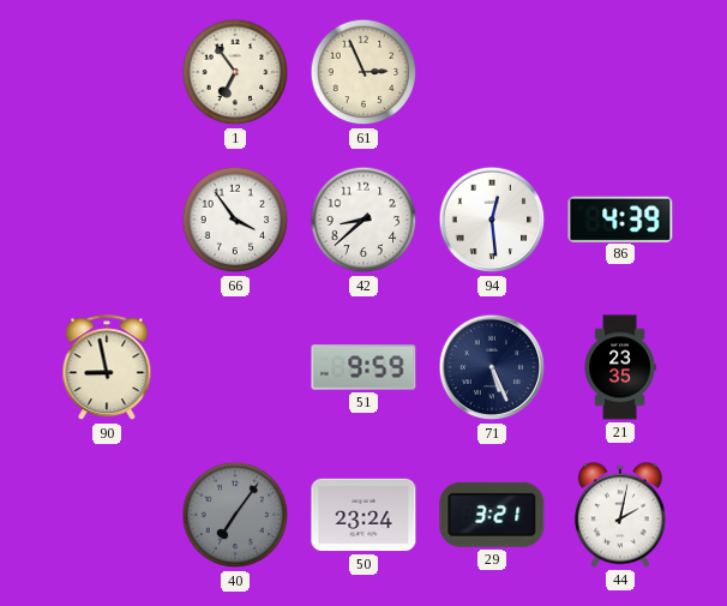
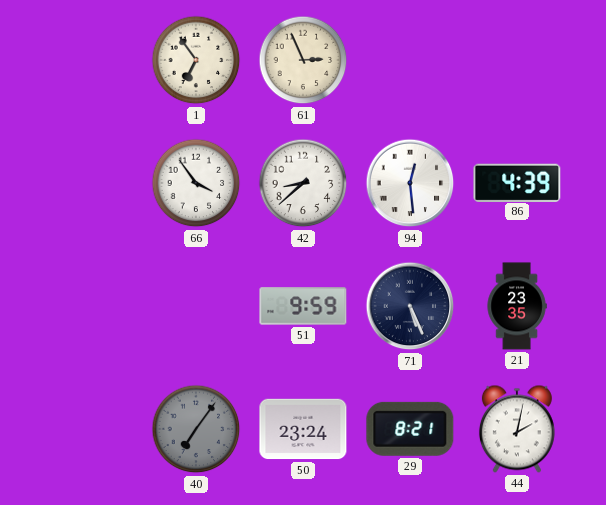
90: 8:58 -> none (107, 368)
29: 3:21 -> 8:21 (410, 429)
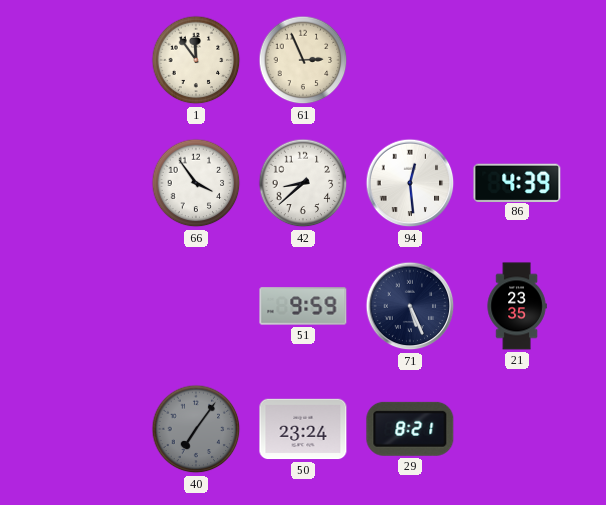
1: 6:54 -> 11:54 (196, 60)
44: 2:02 -> none (517, 429)
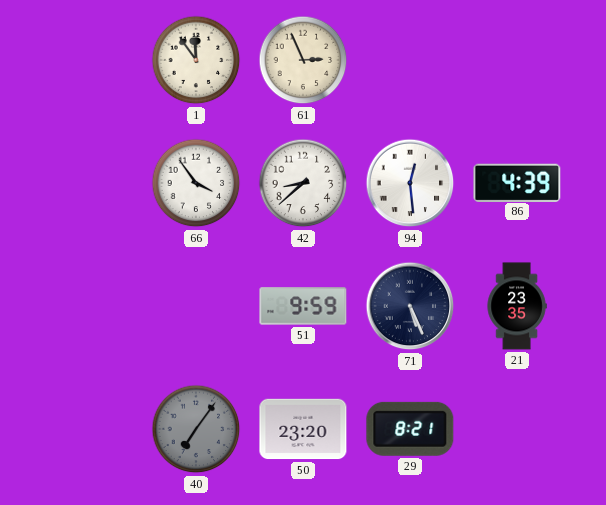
50: 23:24 -> 23:20 (303, 429)
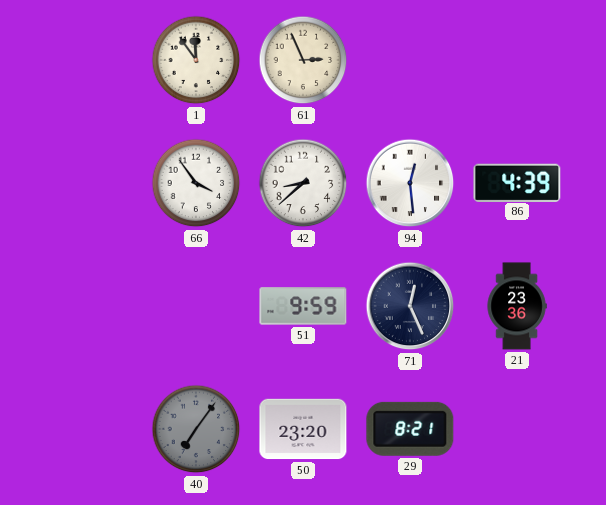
71: 5:26 -> 12:26 (410, 306)
21: 23:35 -> 23:36 (517, 306)
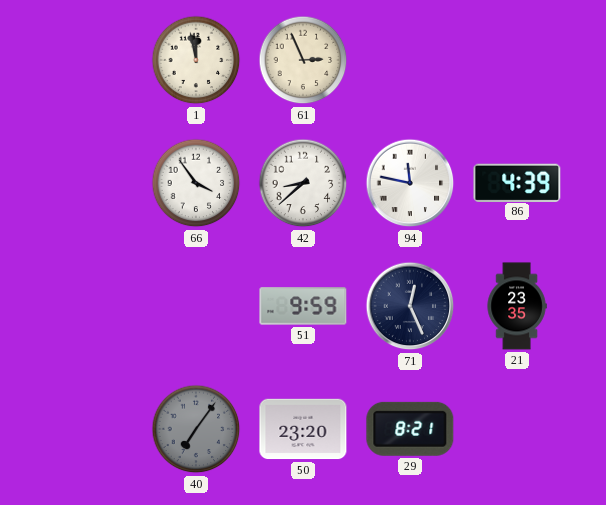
1: 11:54 -> 11:58 (196, 60)
94: 12:29 -> 11:47 (410, 183)
21: 23:36 -> 23:35 (517, 306)
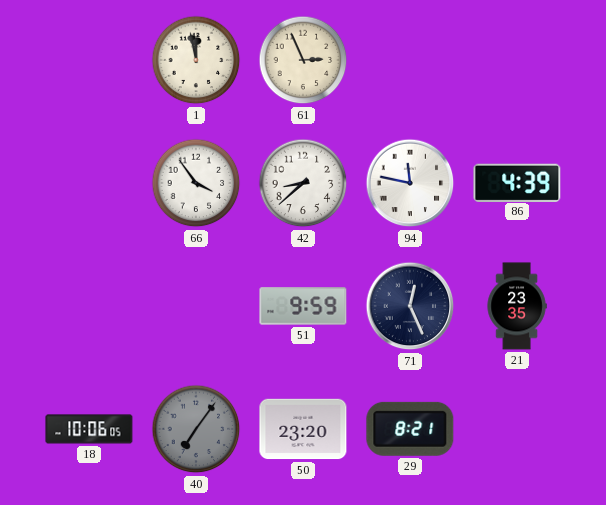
18: none -> 10:06 (89, 429)
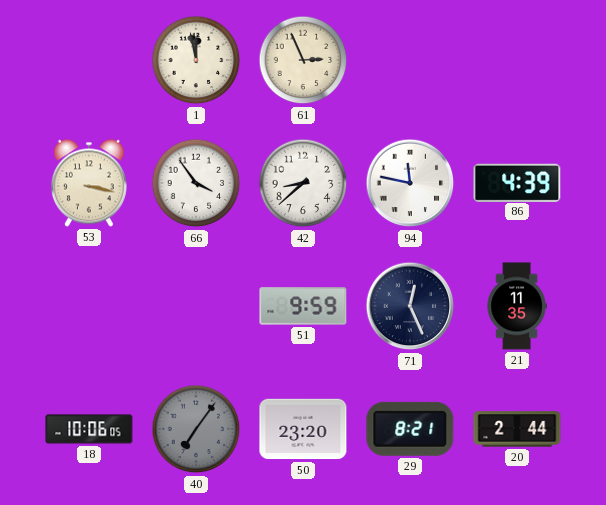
53: none -> 3:17 (89, 183)
21: 23:35 -> 11:35 (517, 306)
20: none -> 2:44 (517, 429)
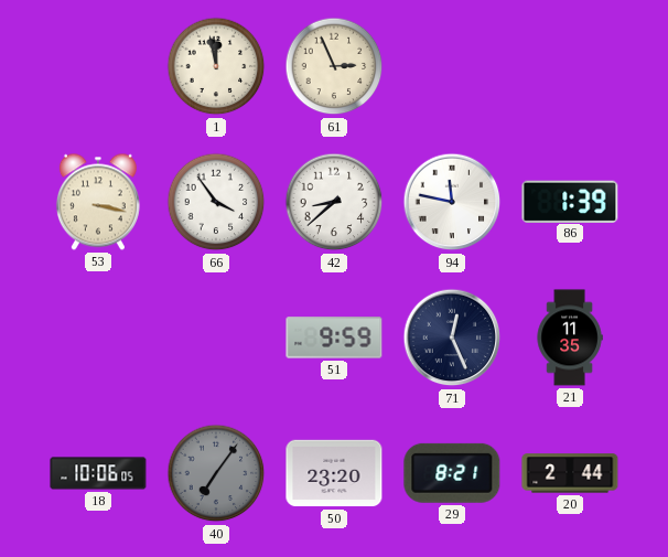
86: 4:39 -> 1:39 (570, 201)
